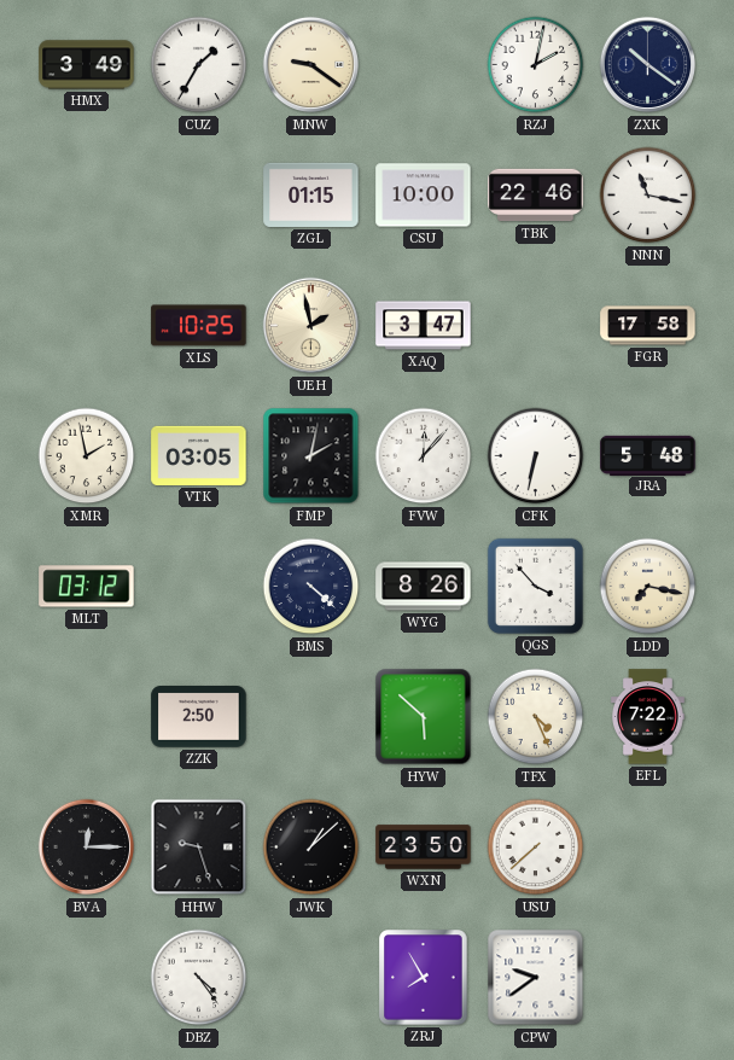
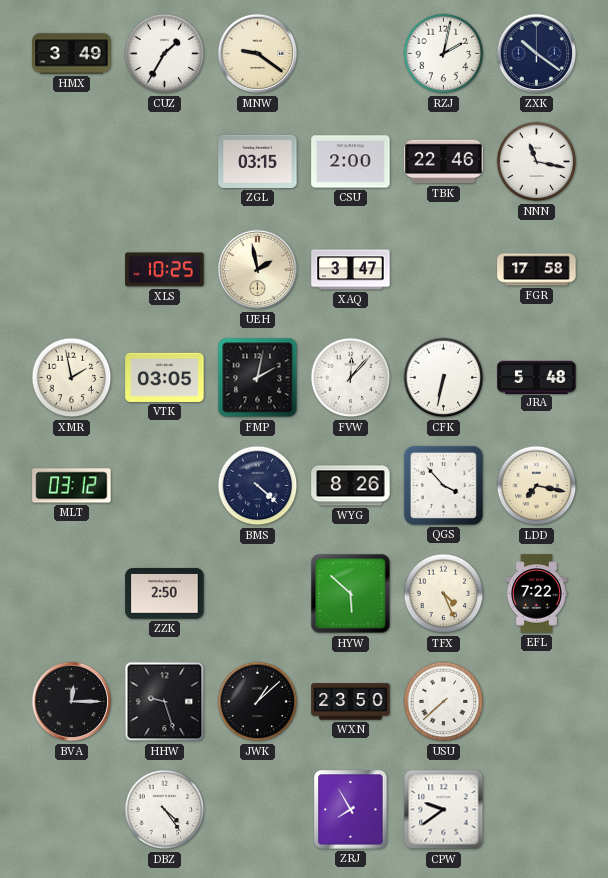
ZGL: 01:15 -> 03:15 (258, 161)
CSU: 10:00 -> 2:00 (351, 162)
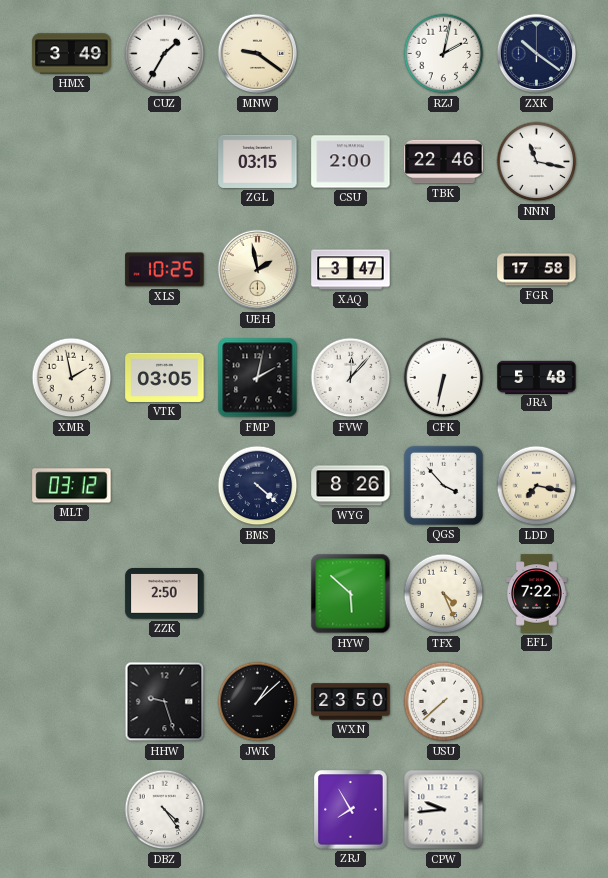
BVA: 12:15 -> none (72, 702)
CPW: 9:39 -> 9:44 (444, 810)
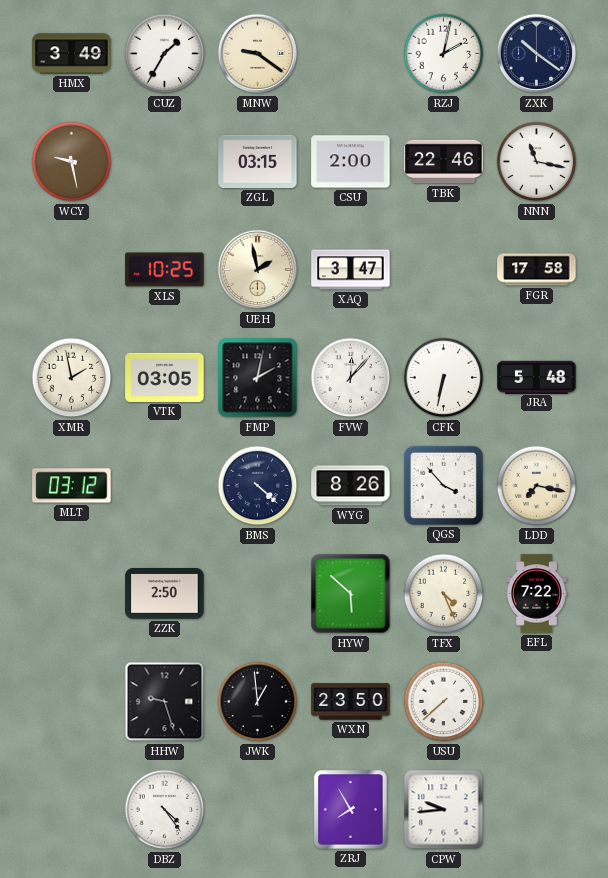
WCY: none -> 9:28 (72, 162)
JWK: 1:08 -> 12:59 (258, 702)
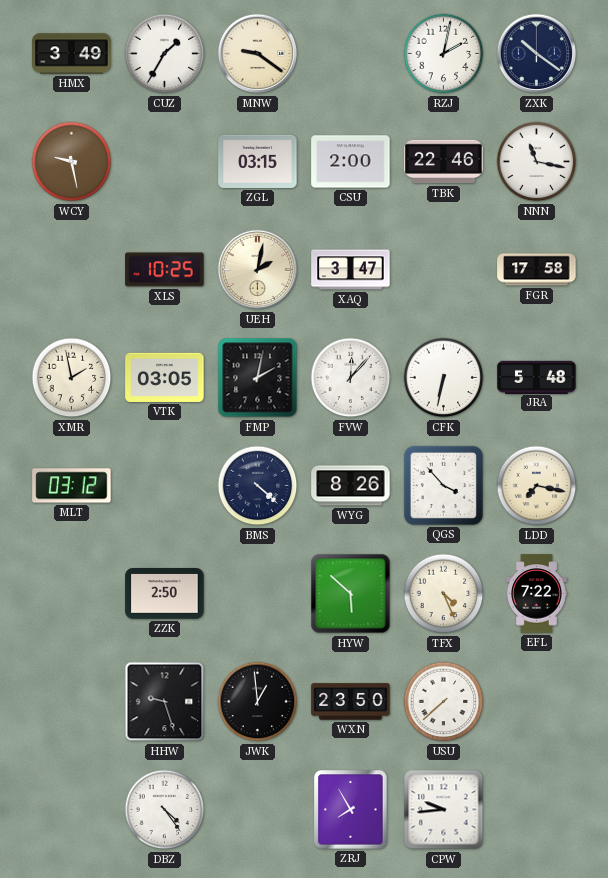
UEH: 1:58 -> 2:02 (258, 270)
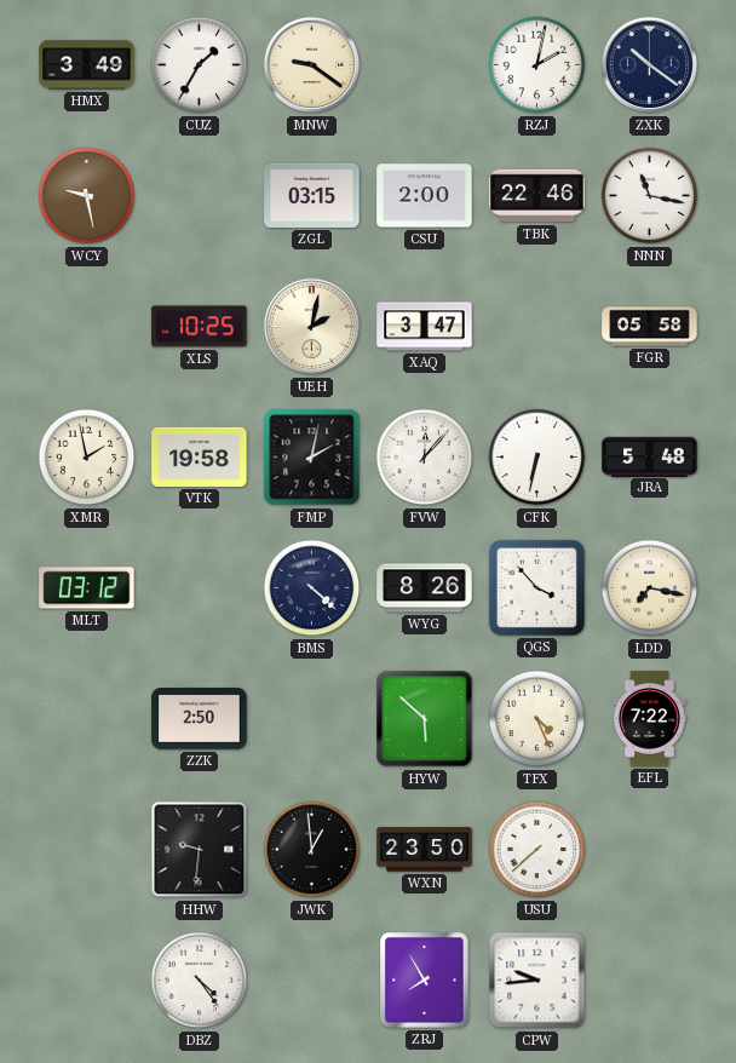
FGR: 17:58 -> 05:58 (650, 327)
VTK: 03:05 -> 19:58 (200, 456)
HHW: 9:27 -> 9:31 (200, 850)
